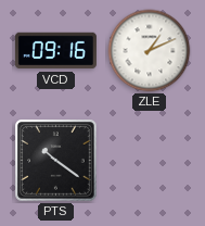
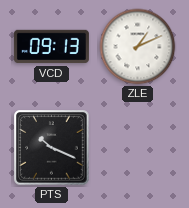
VCD: 09:16 -> 09:13 (51, 47)
PTS: 10:21 -> 10:19 (52, 148)
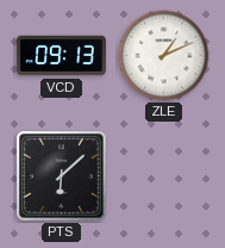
PTS: 10:19 -> 6:08 (62, 176)
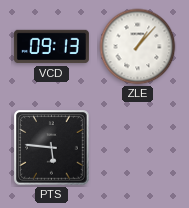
ZLE: 1:11 -> 1:07 (138, 47)
PTS: 6:08 -> 5:46 (52, 148)
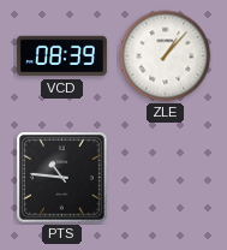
VCD: 09:13 -> 08:39 (61, 56)
PTS: 5:46 -> 10:46 (62, 178)
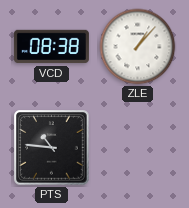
VCD: 08:39 -> 08:38 (51, 47)
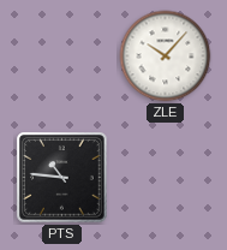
VCD: 08:38 -> none (51, 47)
ZLE: 1:07 -> 10:07 (166, 56)
